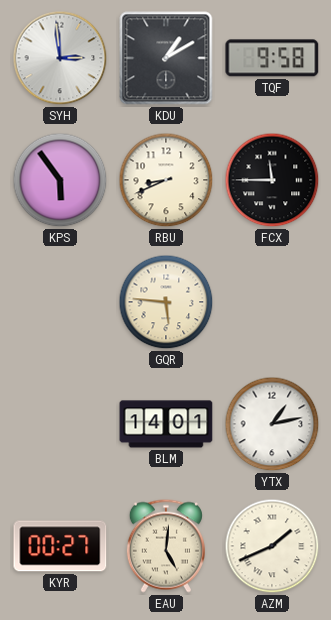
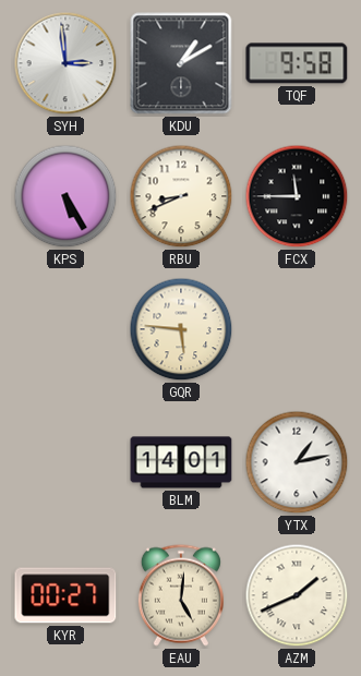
KPS: 5:54 -> 5:25 (65, 196)
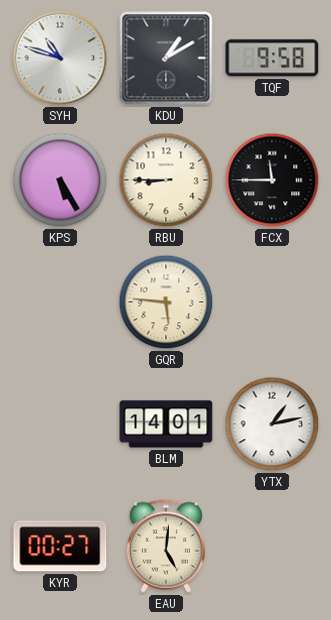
SYH: 2:59 -> 10:48 (60, 58)
RBU: 8:41 -> 8:45 (166, 180)
AZM: 1:41 -> none (297, 595)
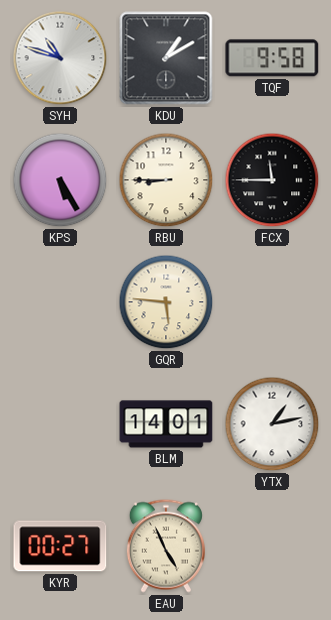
EAU: 5:01 -> 4:56 (166, 546)
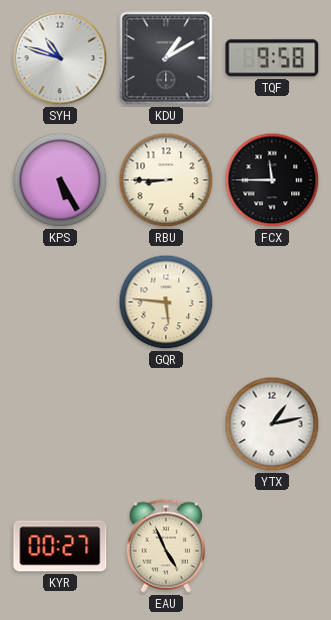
BLM: 14:01 -> none (166, 424)
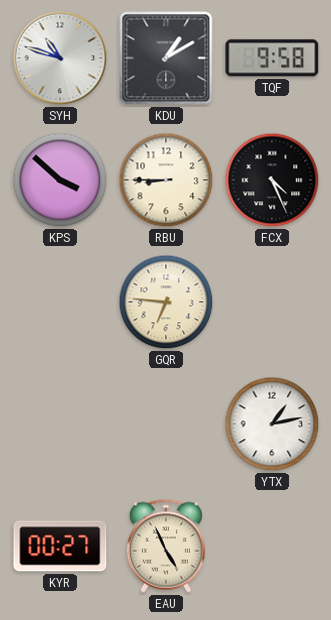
KPS: 5:25 -> 3:52 (60, 180)
FCX: 11:45 -> 4:26 (272, 180)
GQR: 5:46 -> 6:46 (166, 302)
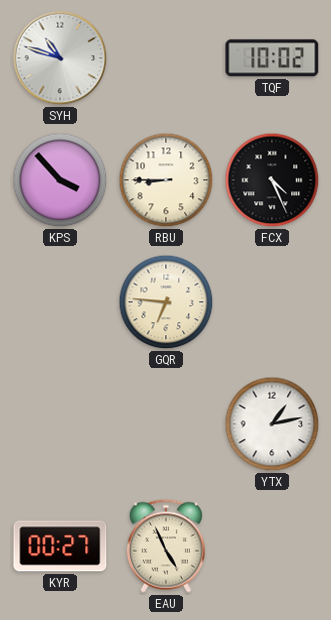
KDU: 1:10 -> none (166, 58)
TQF: 9:58 -> 10:02 (272, 58)
KPS: 3:52 -> 3:53 (60, 180)
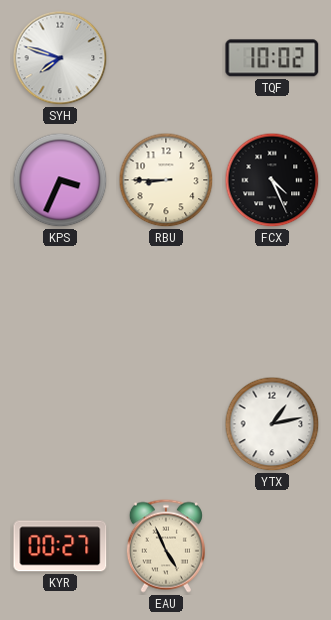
SYH: 10:48 -> 7:48 (60, 58)
KPS: 3:53 -> 3:34 (60, 180)
GQR: 6:46 -> none (166, 302)
